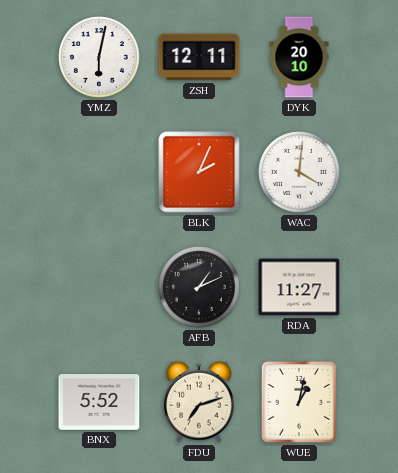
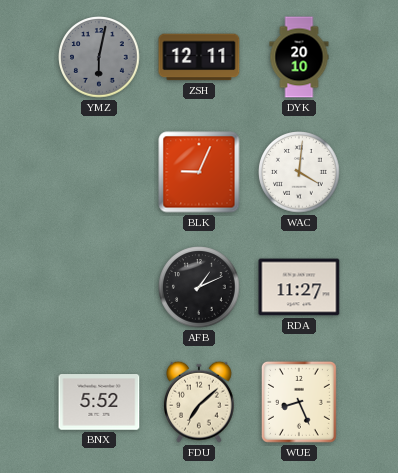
YMZ dial: white -> grey (99, 57)
BLK: 2:04 -> 9:04 (199, 172)
FDU: 7:12 -> 7:08 (199, 402)
WUE: 1:02 -> 8:26 (299, 402)
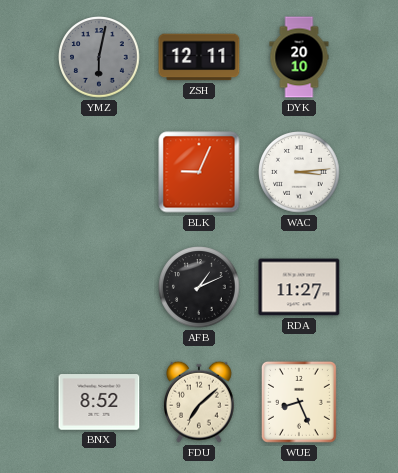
WAC: 4:01 -> 3:14 (299, 172)
BNX: 5:52 -> 8:52 (99, 402)
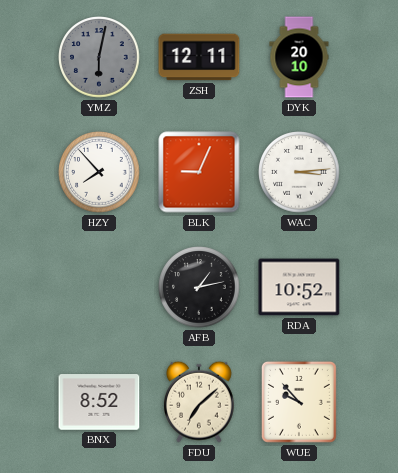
HZY: none -> 7:53 (99, 172)
AFB: 1:11 -> 1:13 (199, 287)
RDA: 11:27 -> 10:52 (299, 287)
WUE: 8:26 -> 9:53 (299, 402)
